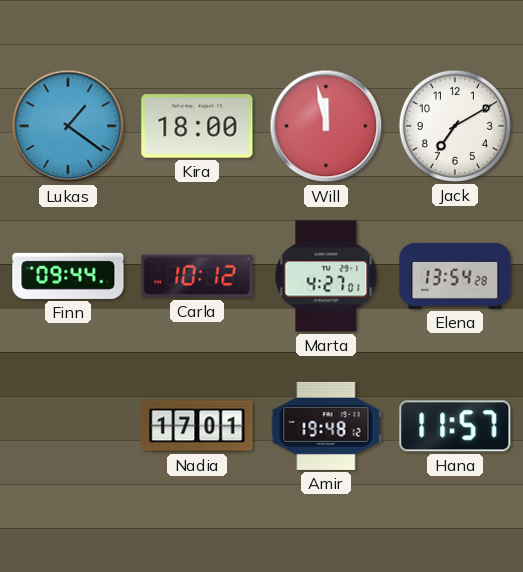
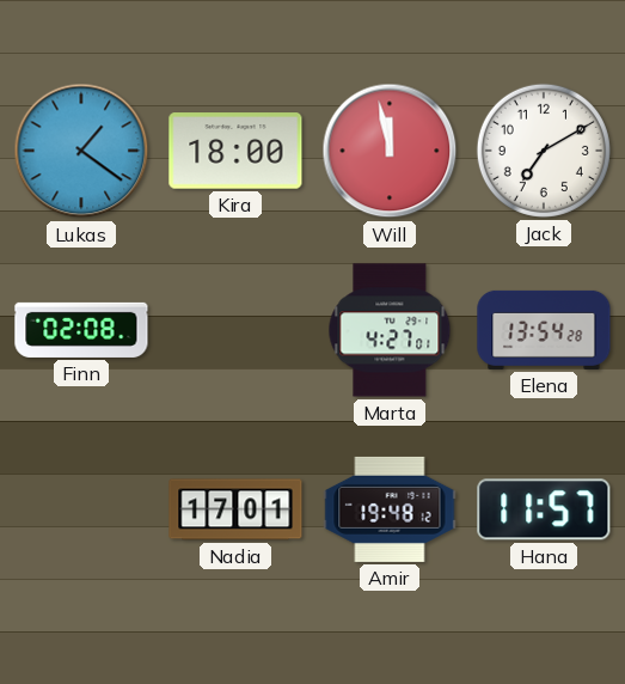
Finn: 09:44 -> 02:08 (81, 330)
Carla: 10:12 -> none (197, 276)
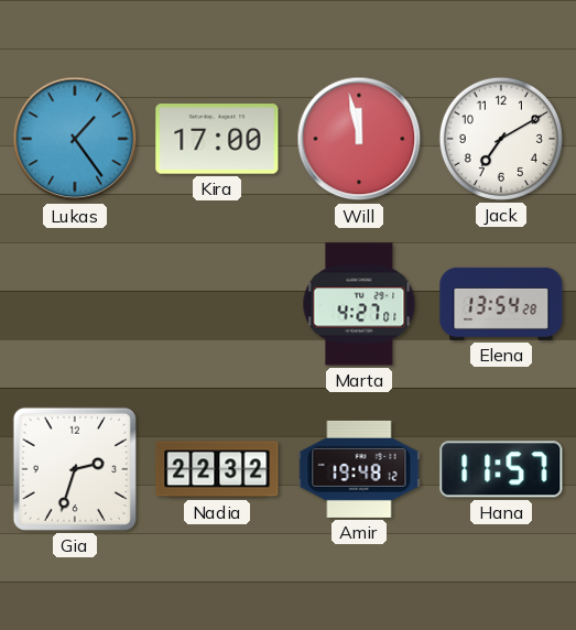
Lukas: 1:21 -> 1:24 (75, 139)
Kira: 18:00 -> 17:00 (217, 139)
Finn: 02:08 -> none (81, 330)
Gia: none -> 2:33 (75, 469)
Nadia: 17:01 -> 22:32 (217, 469)
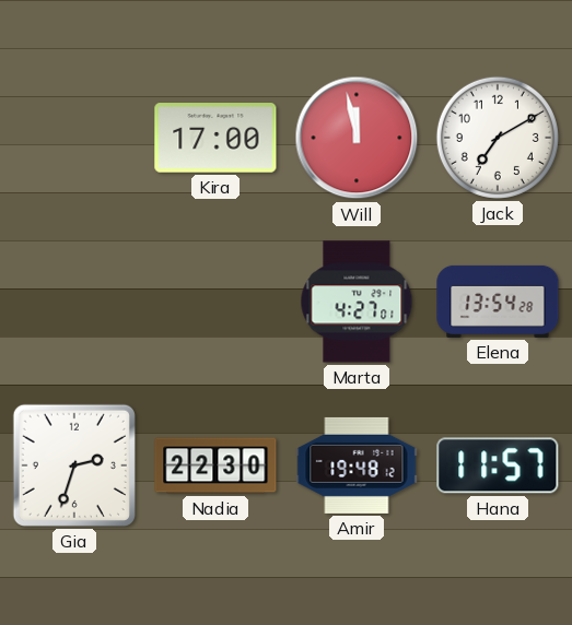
Lukas: 1:24 -> none (75, 139)
Nadia: 22:32 -> 22:30 (215, 465)
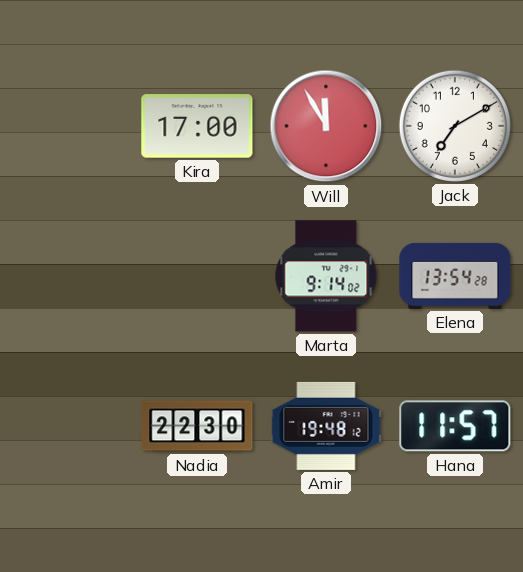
Will: 11:58 -> 11:55 (326, 126)
Marta: 4:27 -> 9:14 (326, 276)
Gia: 2:33 -> none (74, 465)
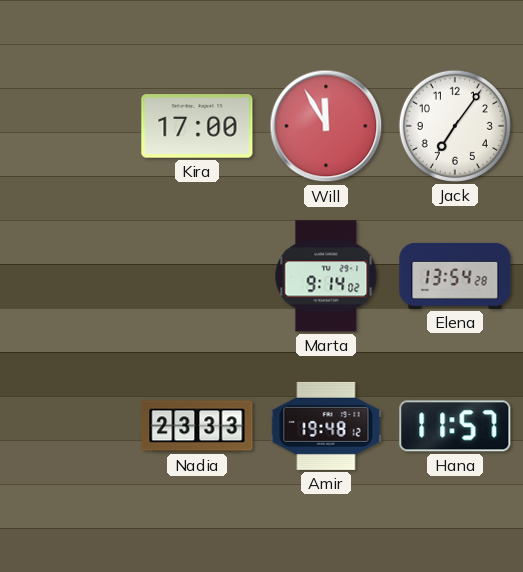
Jack: 7:10 -> 7:06 (455, 126)
Nadia: 22:30 -> 23:33 (197, 426)
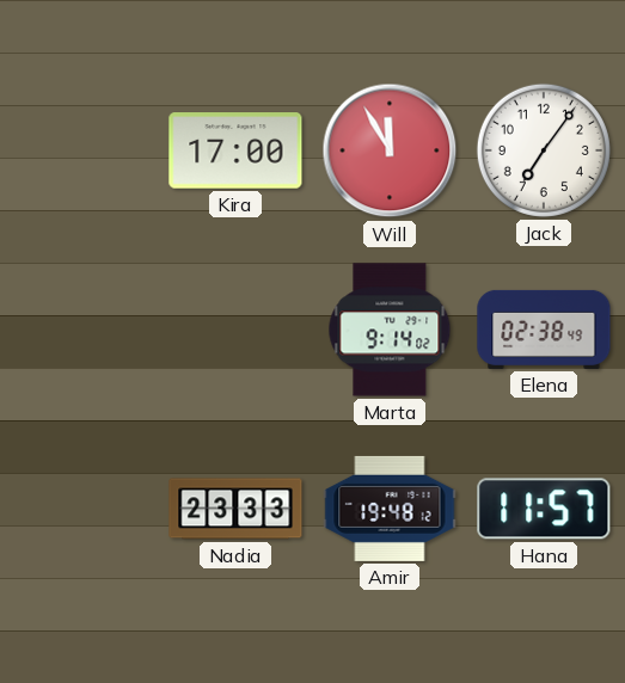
Elena: 13:54 -> 02:38 (544, 330)
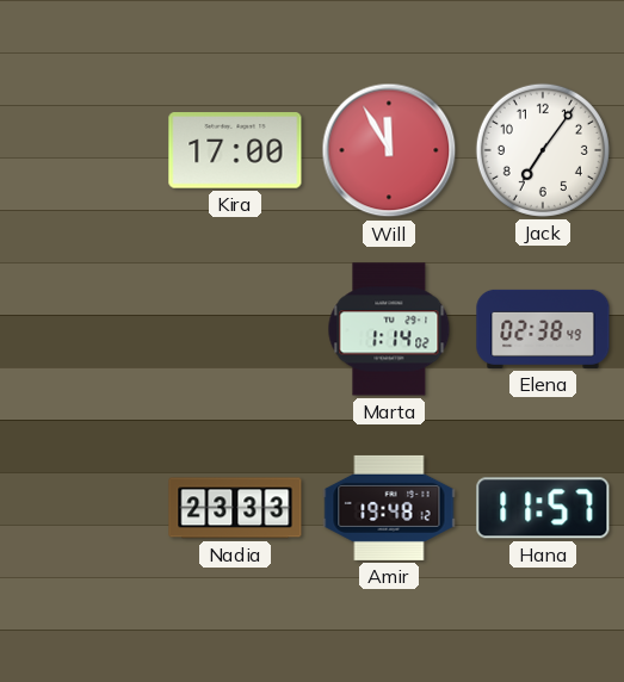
Marta: 9:14 -> 1:14 (389, 329)
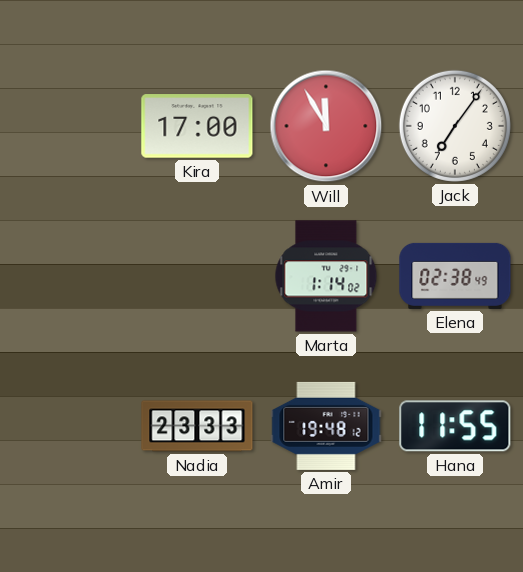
Hana: 11:57 -> 11:55 (455, 426)
